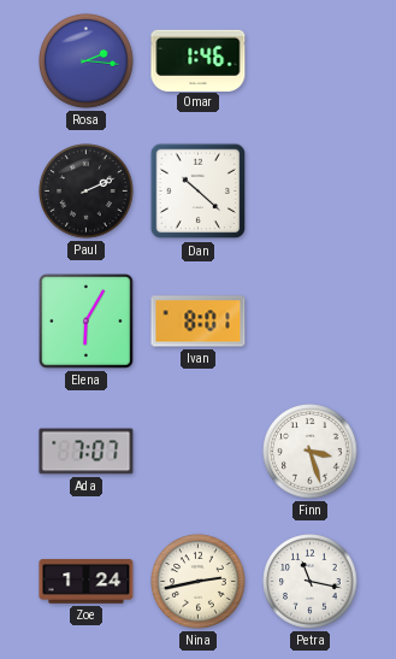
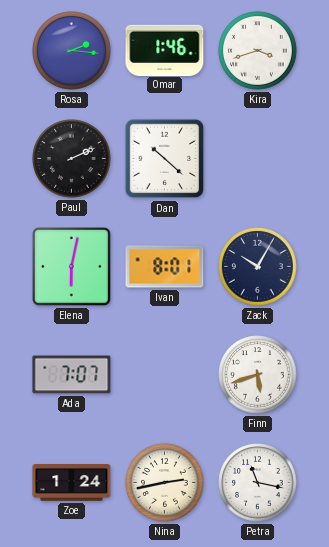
Kira: none -> 3:42 (258, 51)
Elena: 6:05 -> 6:02 (72, 267)
Zack: none -> 10:05 (258, 267)
Finn: 3:27 -> 5:42 (258, 375)
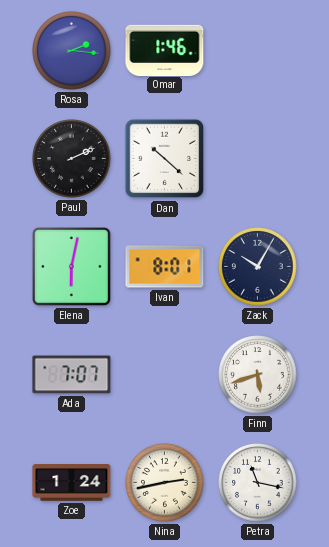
Kira: 3:42 -> none (258, 51)
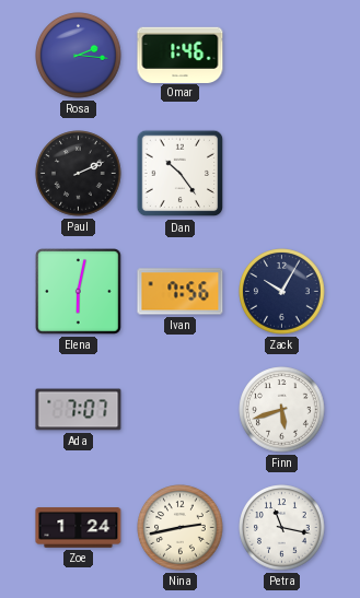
Dan: 10:22 -> 10:24 (181, 174)
Ivan: 8:01 -> 7:56 (181, 292)
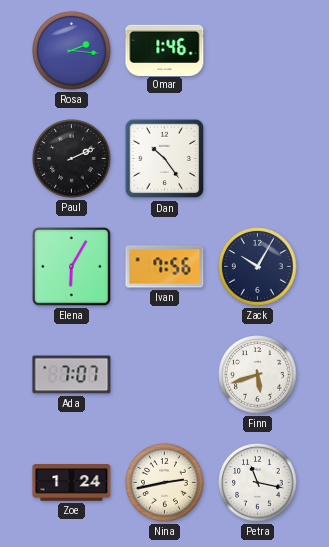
Elena: 6:02 -> 6:05 (72, 267)
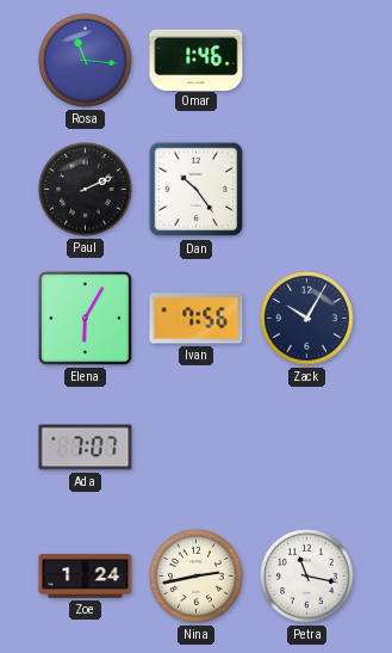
Rosa: 2:16 -> 11:16 (86, 61)
Finn: 5:42 -> none (258, 375)
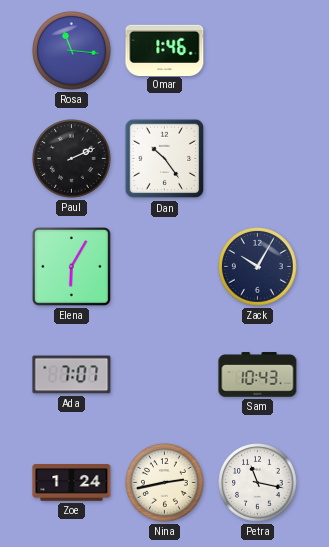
Ivan: 7:56 -> none (197, 319)
Sam: none -> 10:43 (258, 375)
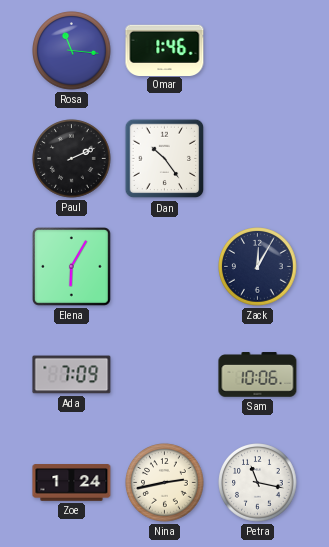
Zack: 10:05 -> 12:05 (258, 267)
Ada: 7:07 -> 7:09 (72, 375)
Sam: 10:43 -> 10:06 (258, 375)
